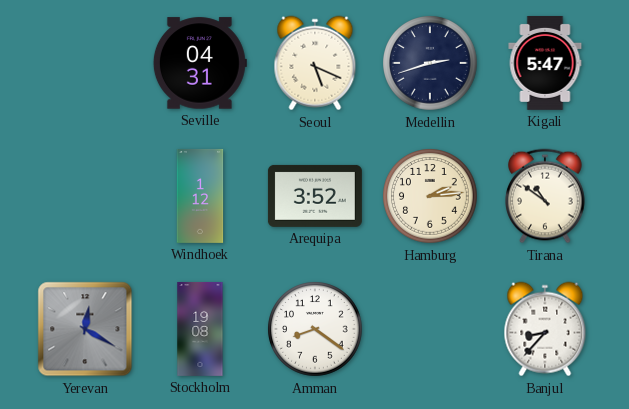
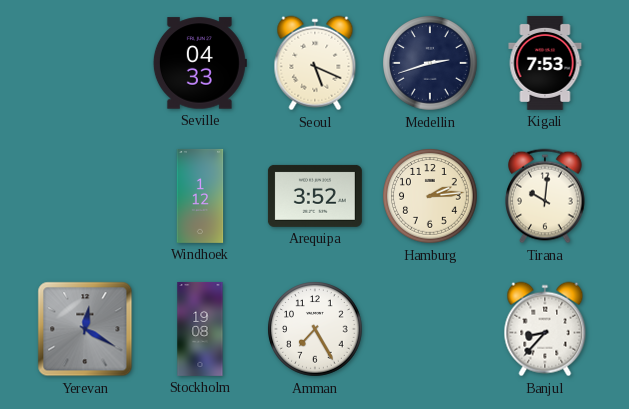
Seville: 04:31 -> 04:33 (200, 63)
Kigali: 5:47 -> 7:53 (545, 63)
Tirana: 10:51 -> 10:01 (545, 196)
Amman: 8:21 -> 7:25 (315, 329)
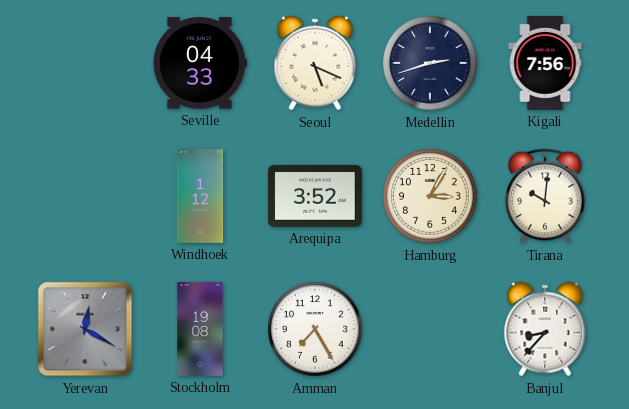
Kigali: 7:53 -> 7:56 (545, 63)
Hamburg: 2:14 -> 3:05 (430, 196)
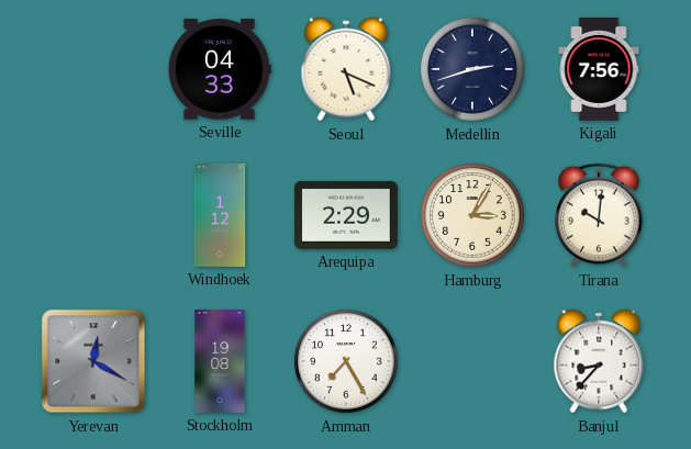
Arequipa: 3:52 -> 2:29 (346, 215)
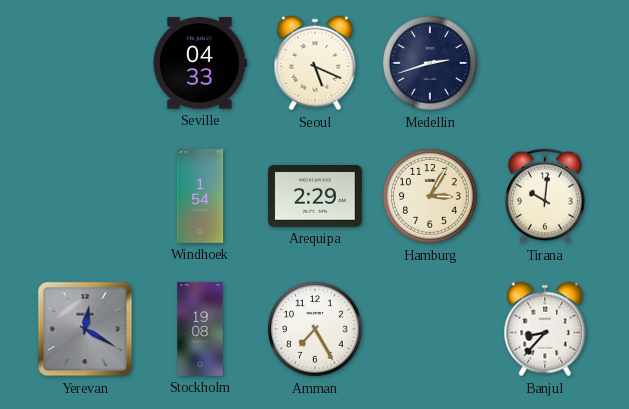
Kigali: 7:56 -> none (599, 69)
Windhoek: 1:12 -> 1:54 (200, 196)
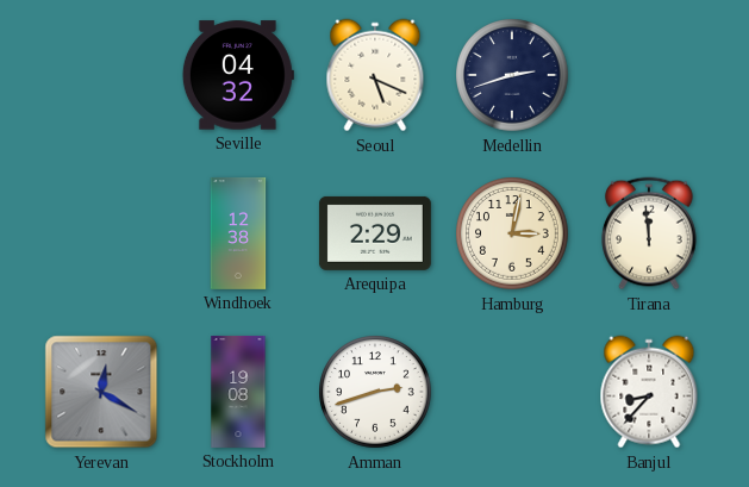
Seville: 04:33 -> 04:32 (238, 75)
Windhoek: 1:54 -> 12:38 (238, 233)
Hamburg: 3:05 -> 3:02 (512, 233)
Tirana: 10:01 -> 11:59 (649, 233)
Amman: 7:25 -> 2:42 (375, 392)
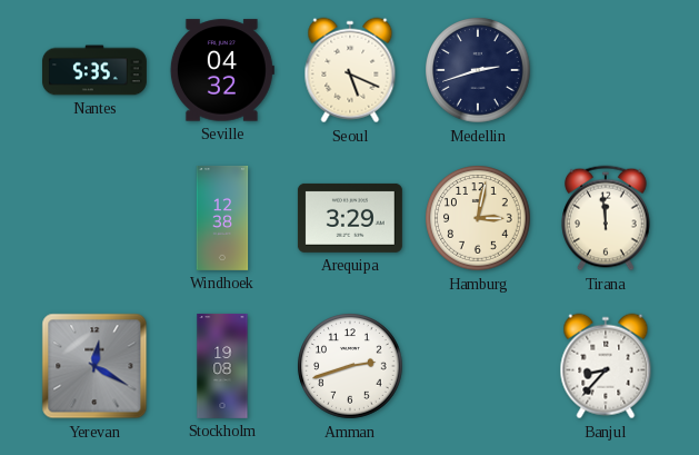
Nantes: none -> 5:35 (94, 70)
Arequipa: 2:29 -> 3:29 (350, 218)
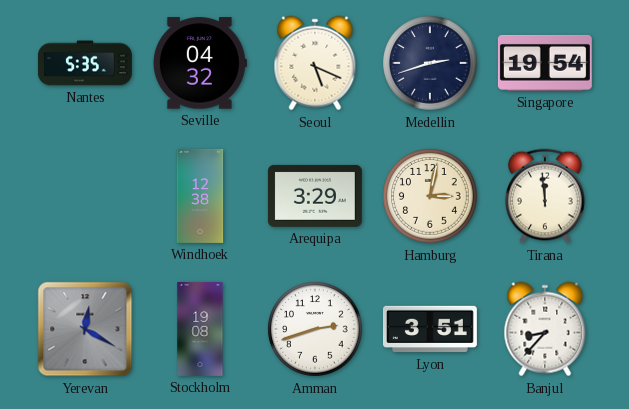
Singapore: none -> 19:54 (545, 63)
Lyon: none -> 3:51 (430, 329)
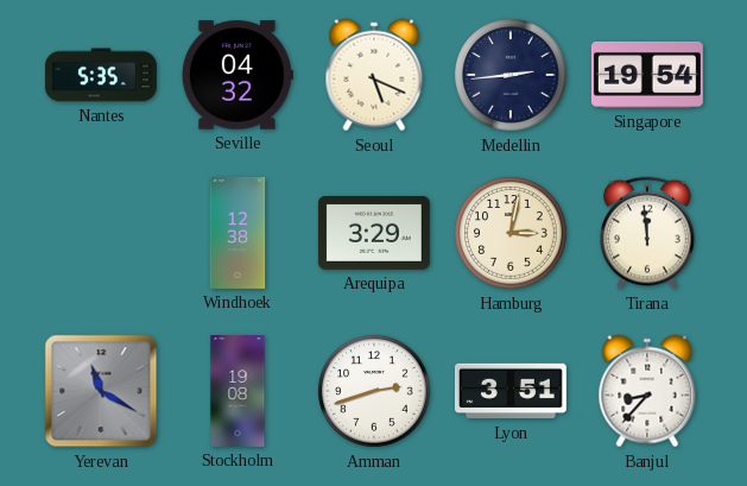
Medellin: 2:42 -> 2:44 (511, 75)
Yerevan: 12:20 -> 11:20 (101, 391)
